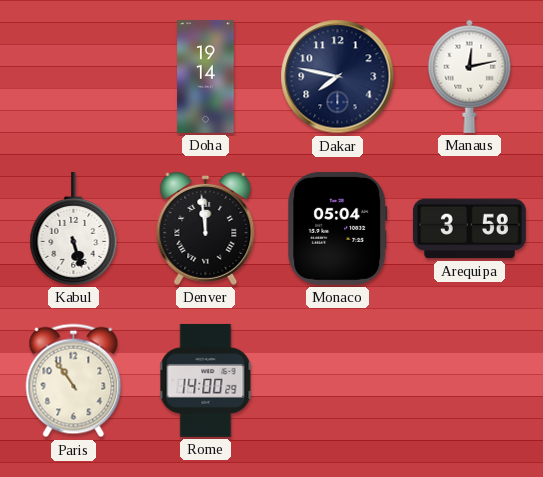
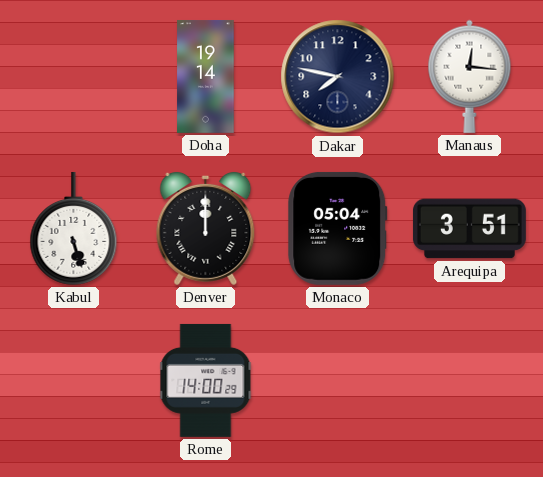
Manaus: 12:13 -> 12:16 (470, 76)
Denver: 11:59 -> 12:00 (206, 228)
Arequipa: 3:58 -> 3:51 (469, 229)
Paris: 10:54 -> none (74, 381)
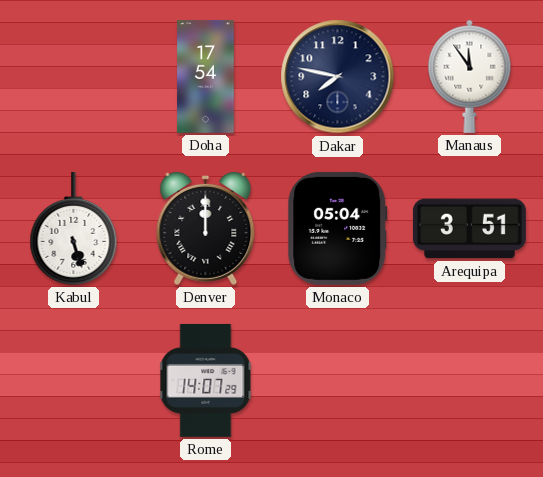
Doha: 19:14 -> 17:54 (206, 76)
Manaus: 12:16 -> 11:54 (470, 76)
Rome: 14:00 -> 14:07 (206, 380)
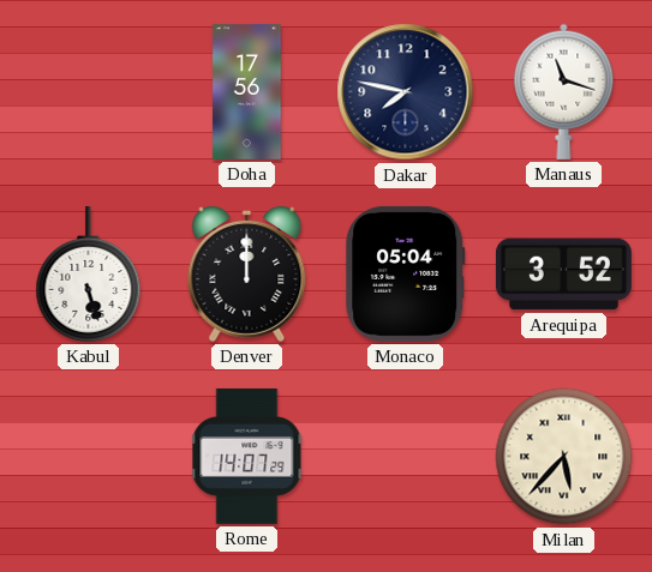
Doha: 17:54 -> 17:56 (247, 91)
Manaus: 11:54 -> 11:18 (564, 91)
Arequipa: 3:51 -> 3:52 (563, 275)
Milan: none -> 5:37 (564, 457)
